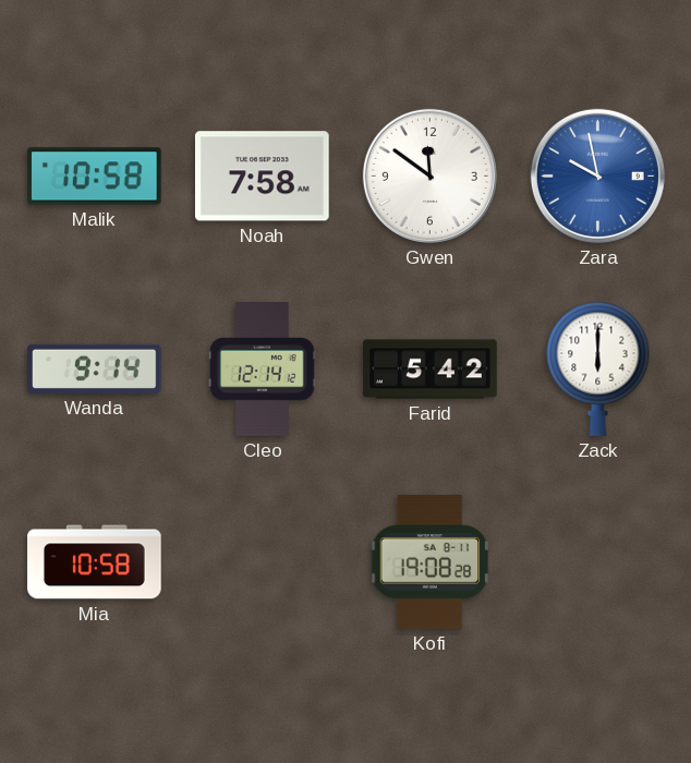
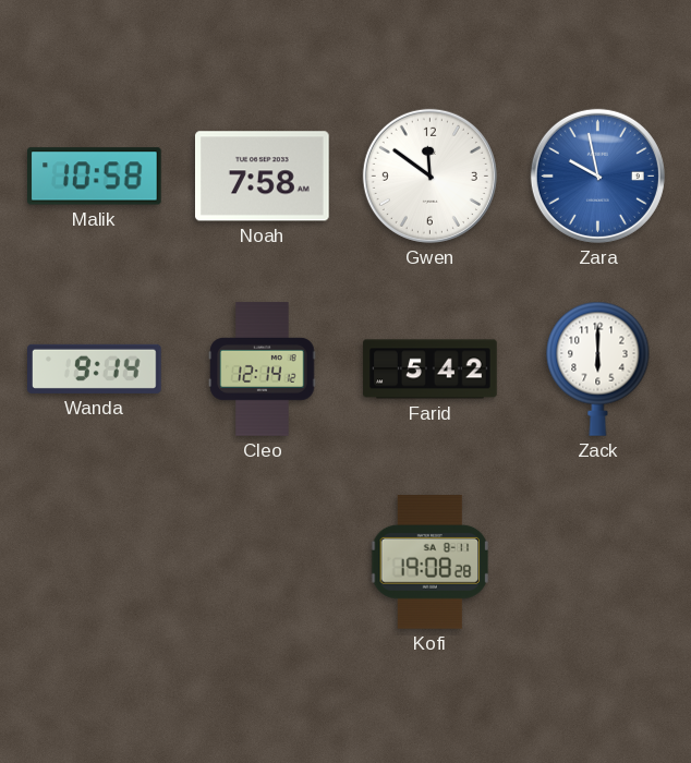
Mia: 10:58 -> none (95, 562)
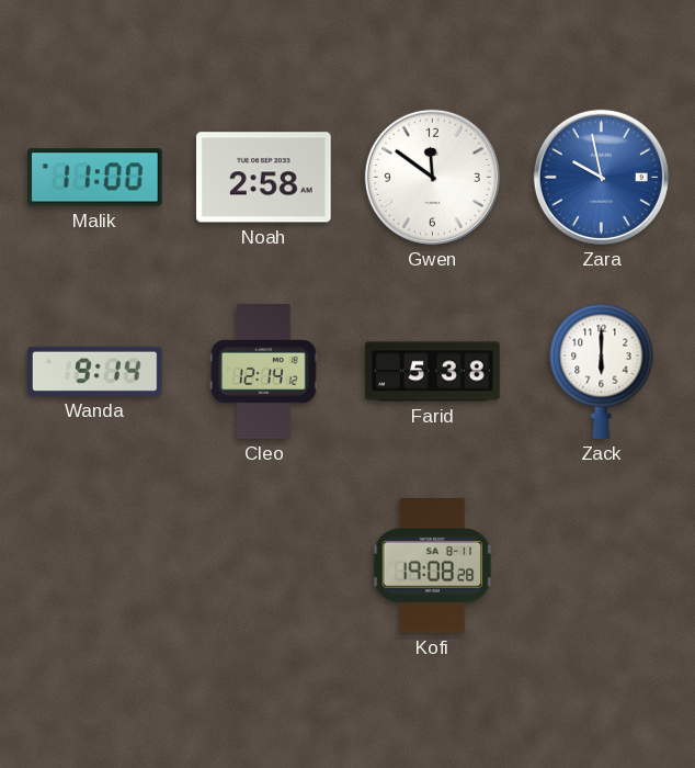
Malik: 10:58 -> 11:00 (95, 178)
Noah: 7:58 -> 2:58 (264, 178)
Farid: 5:42 -> 5:38 (433, 372)
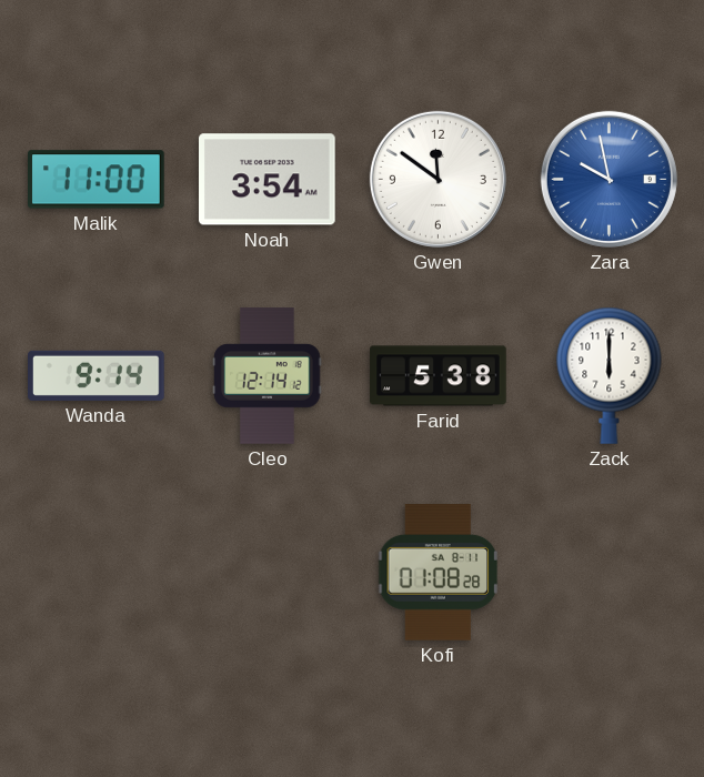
Noah: 2:58 -> 3:54 (268, 180)
Kofi: 19:08 -> 01:08 (439, 573)
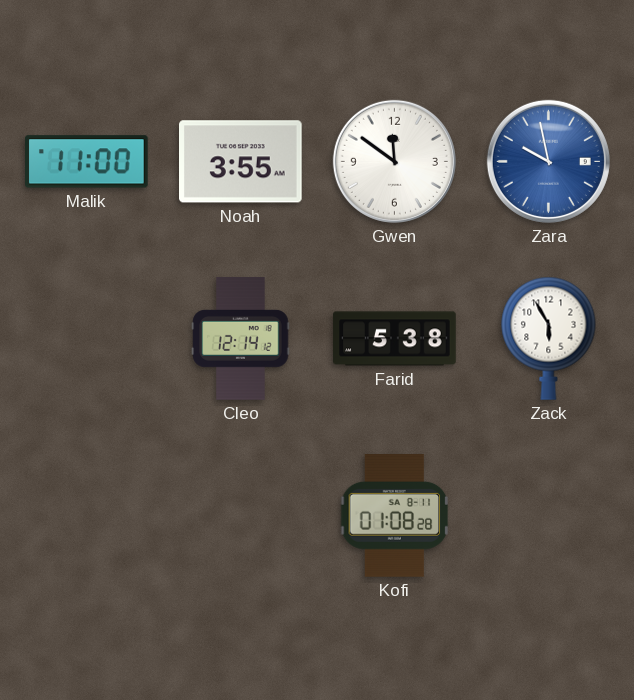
Noah: 3:54 -> 3:55 (241, 162)
Wanda: 9:14 -> none (97, 375)
Zack: 6:00 -> 5:55 (549, 338)
